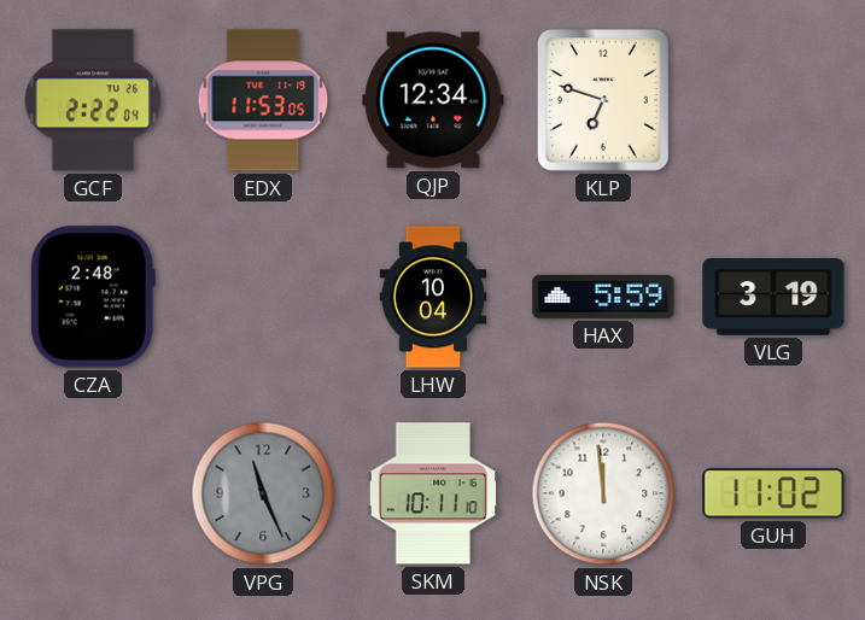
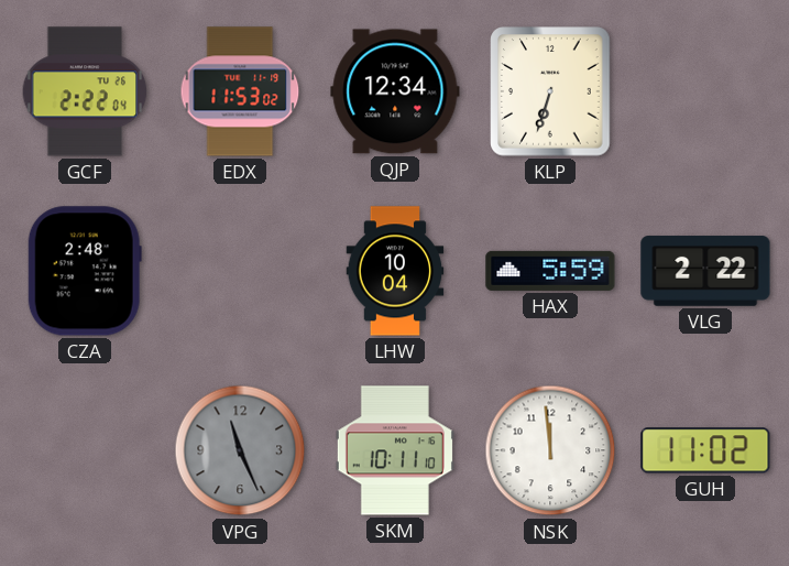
EDX: 11:53:05 -> 11:53:02 (240, 91)
KLP: 6:48 -> 6:33 (550, 91)
VLG: 3:19 -> 2:22 (705, 271)
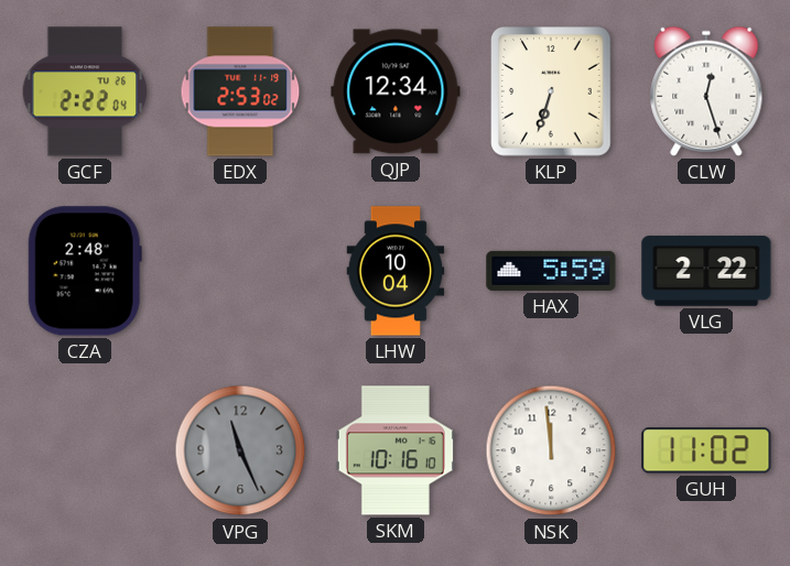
EDX: 11:53 -> 2:53 (240, 91)
CLW: none -> 12:27 (706, 91)
SKM: 10:11 -> 10:16 (396, 450)
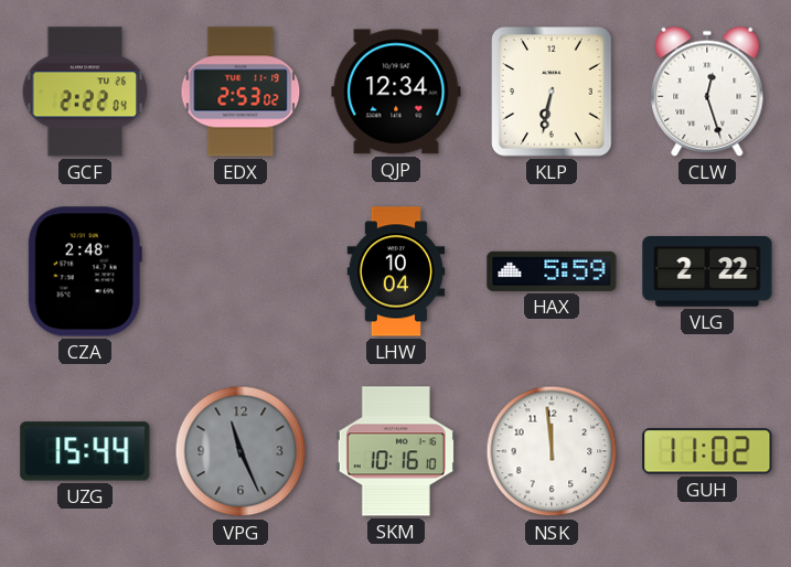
KLP: 6:33 -> 6:32 (552, 92)
UZG: none -> 15:44 (85, 451)
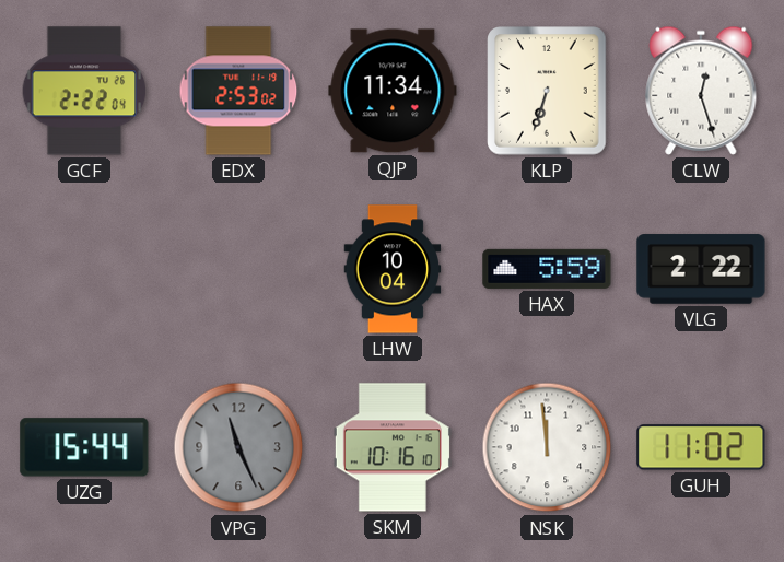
QJP: 12:34 -> 11:34 (393, 91)
KLP: 6:32 -> 6:33 (547, 91)
CZA: 2:48 -> none (85, 271)
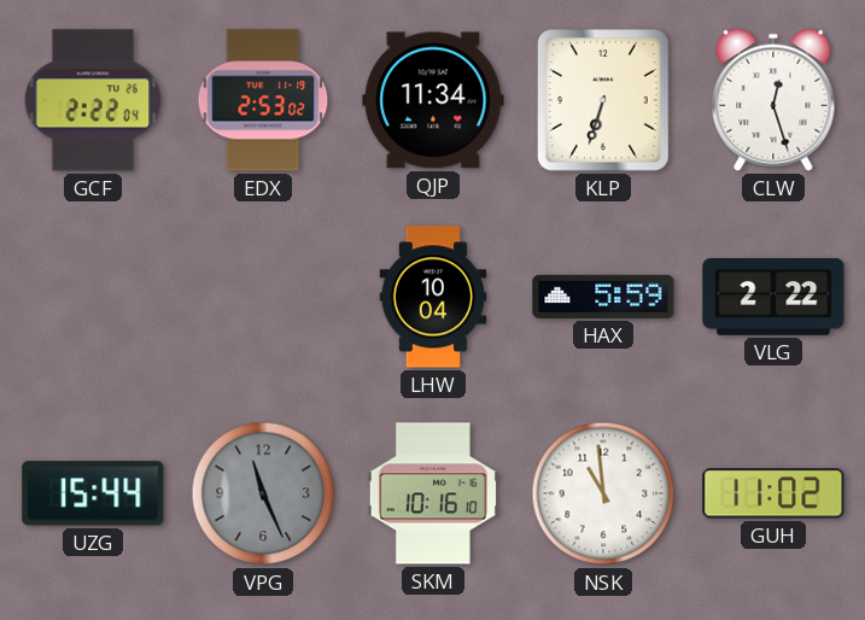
NSK: 11:59 -> 10:59 (603, 493)
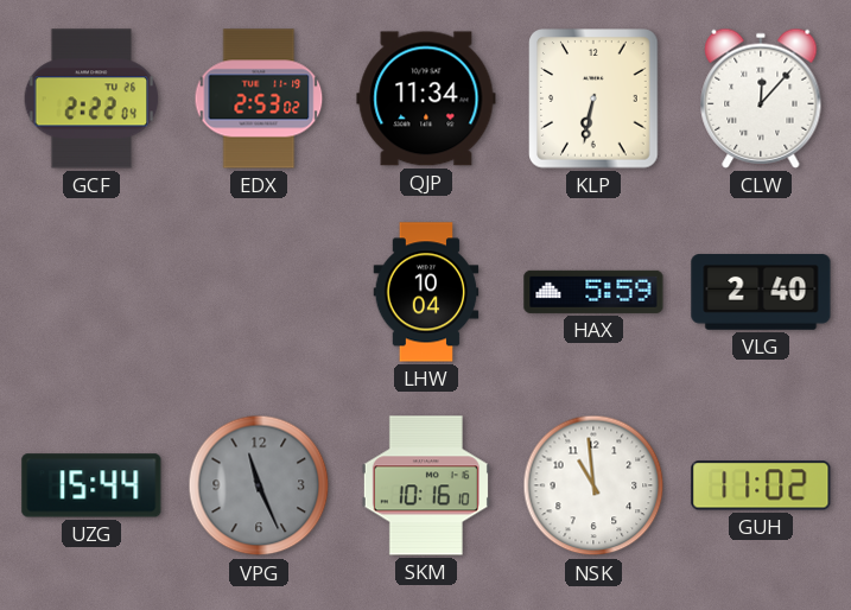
KLP: 6:33 -> 6:32 (593, 99)
CLW: 12:27 -> 12:07 (761, 99)
VLG: 2:22 -> 2:40 (761, 292)
